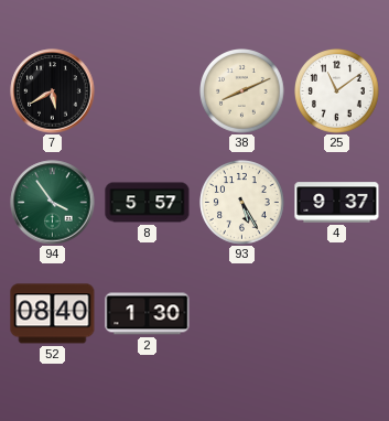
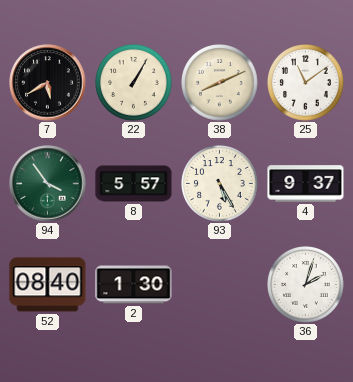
22: none -> 1:05 (134, 83)
36: none -> 2:03 (306, 285)
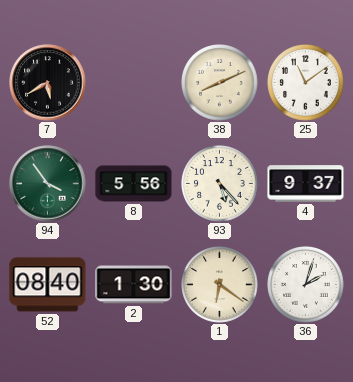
22: 1:05 -> none (134, 83)
8: 5:57 -> 5:56 (134, 184)
93: 5:25 -> 5:23 (220, 184)
1: none -> 6:21 (220, 285)
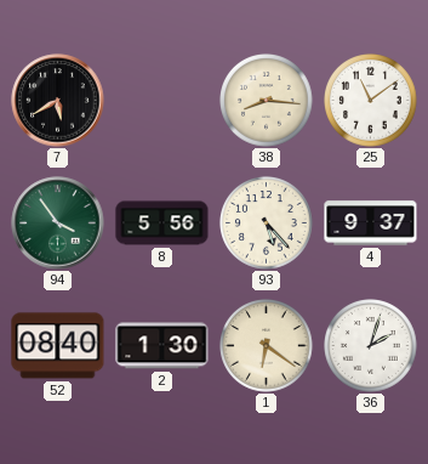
38: 8:11 -> 8:16 (267, 101)
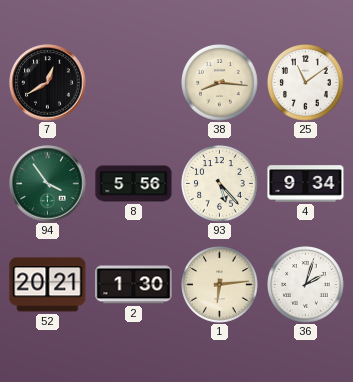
7: 5:40 -> 12:40 (48, 83)
4: 9:37 -> 9:34 (306, 184)
52: 08:40 -> 20:21 (48, 285)
1: 6:21 -> 6:14 (220, 285)
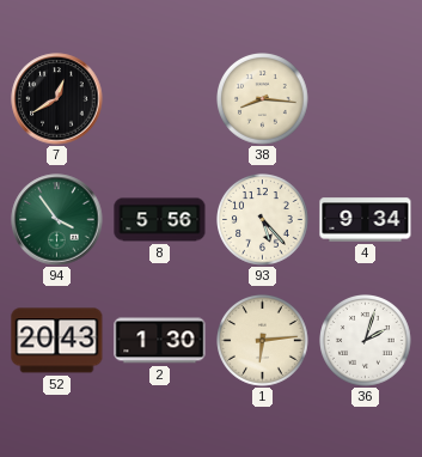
25: 11:09 -> none (306, 83)
52: 20:21 -> 20:43 (57, 341)
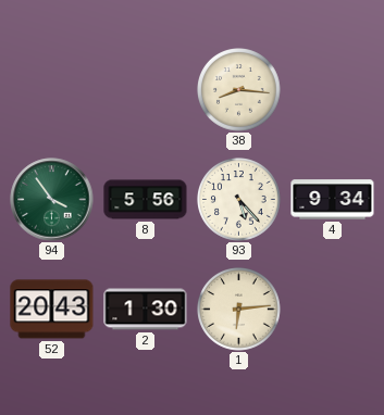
7: 12:40 -> none (57, 99)
36: 2:03 -> none (366, 341)
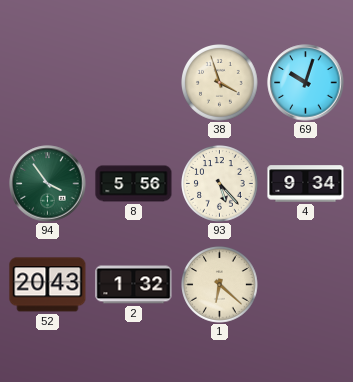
38: 8:16 -> 3:57 (220, 83)
69: none -> 10:03 (306, 83)
2: 1:30 -> 1:32 (134, 285)
1: 6:14 -> 6:22 (220, 285)
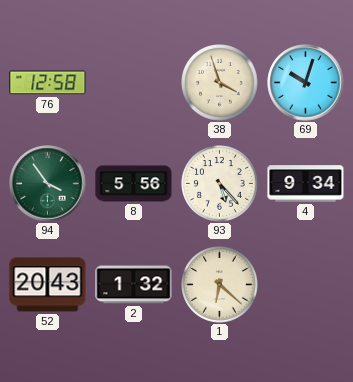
76: none -> 12:58 (48, 83)
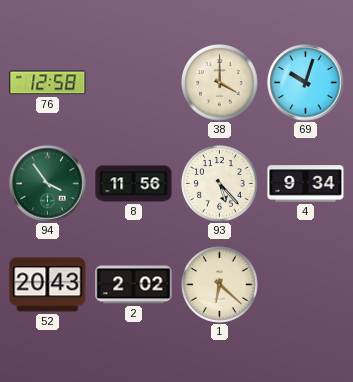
38: 3:57 -> 4:00 (220, 83)
8: 5:56 -> 11:56 (134, 184)
2: 1:32 -> 2:02 (134, 285)
